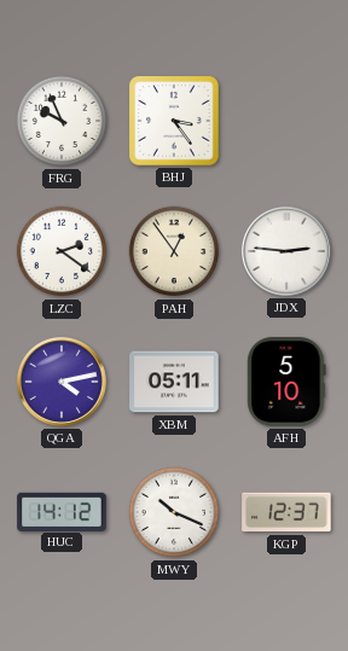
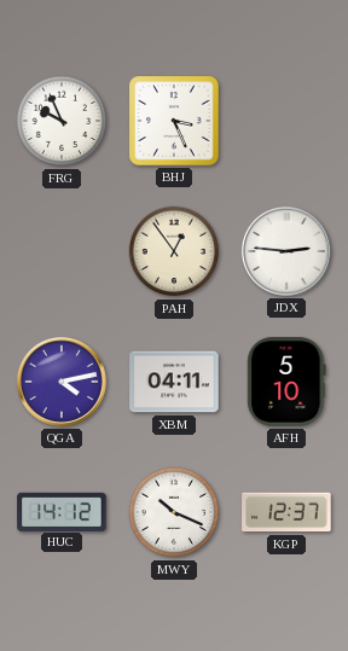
BHJ: 3:24 -> 3:26 (174, 122)
LZC: 2:21 -> none (62, 251)
XBM: 05:11 -> 04:11 (174, 382)
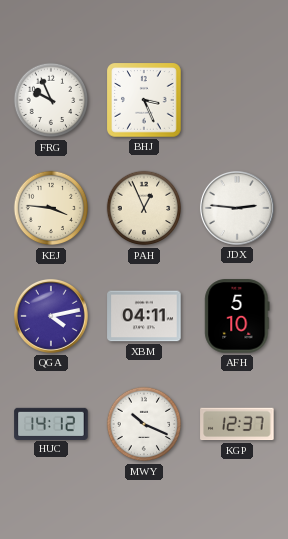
KEJ: none -> 3:46 (51, 208)
PAH: 12:54 -> 12:56 (144, 208)
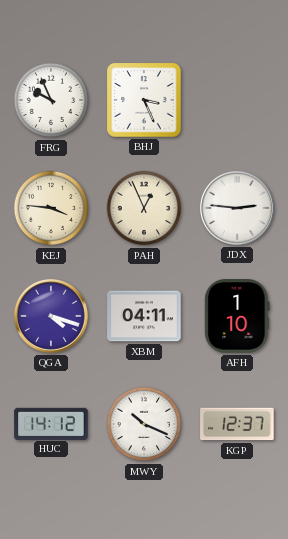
QGA: 4:13 -> 4:18 (51, 316)
AFH: 5:10 -> 1:10 (237, 316)
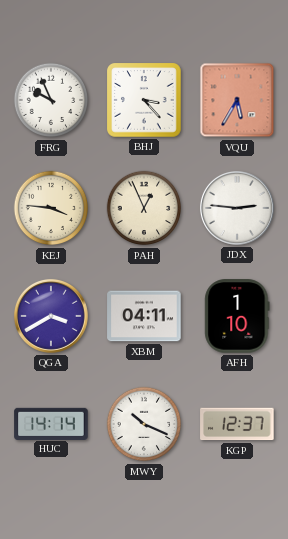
BHJ: 3:26 -> 3:23 (144, 101)
VQU: none -> 5:35 (237, 100)
QGA: 4:18 -> 3:40 (51, 316)
HUC: 14:12 -> 14:14 (51, 423)
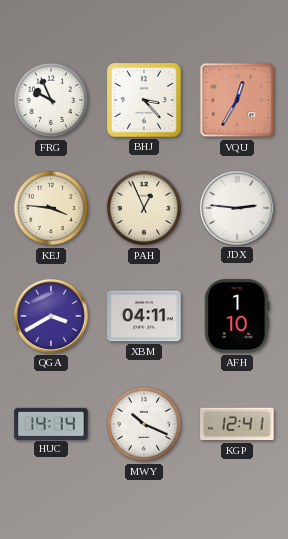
VQU: 5:35 -> 12:35 (237, 100)
KGP: 12:37 -> 12:41 (237, 424)
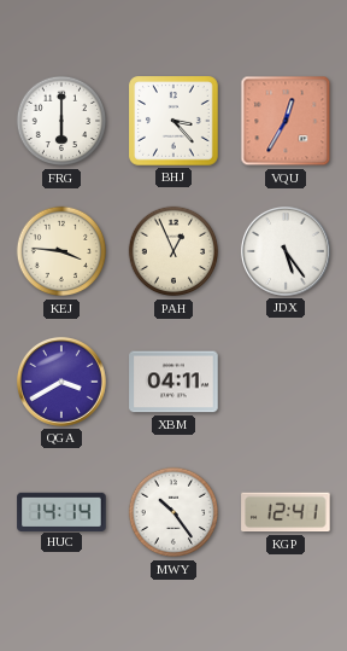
FRG: 9:56 -> 6:00 (61, 121)
JDX: 2:46 -> 5:24 (286, 251)
AFH: 1:10 -> none (237, 316)
MWY: 10:19 -> 10:24 (173, 512)
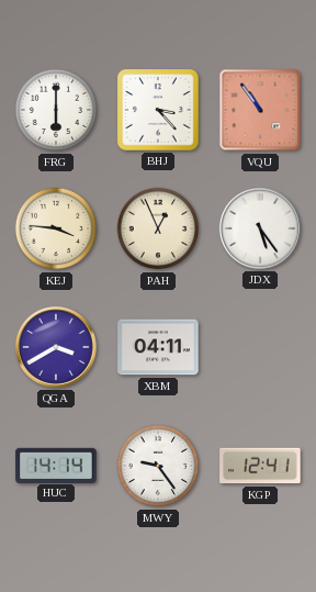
VQU: 12:35 -> 10:54 (260, 110)
MWY: 10:24 -> 9:24 (158, 466)
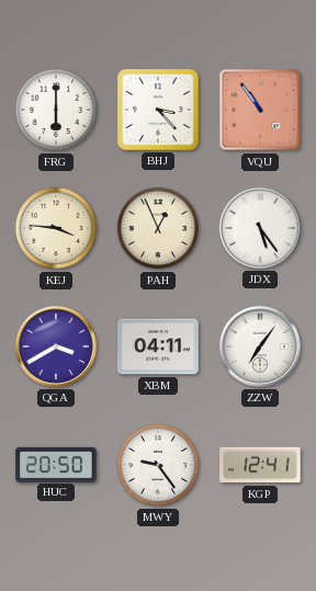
ZZW: none -> 7:06 (260, 346)
HUC: 14:14 -> 20:50 (56, 464)
